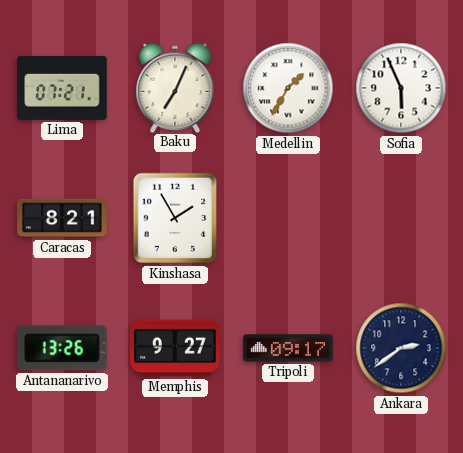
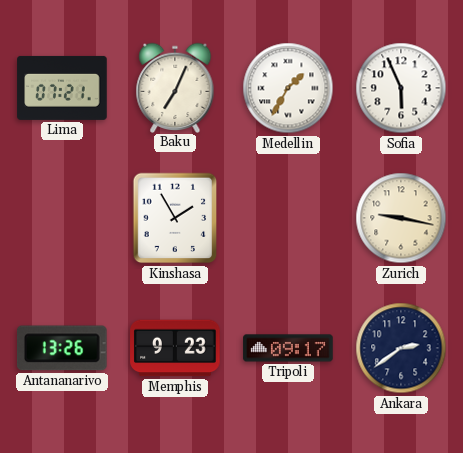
Caracas: 8:21 -> none (62, 218)
Zurich: none -> 9:17 (401, 218)
Memphis: 9:27 -> 9:23 (175, 348)
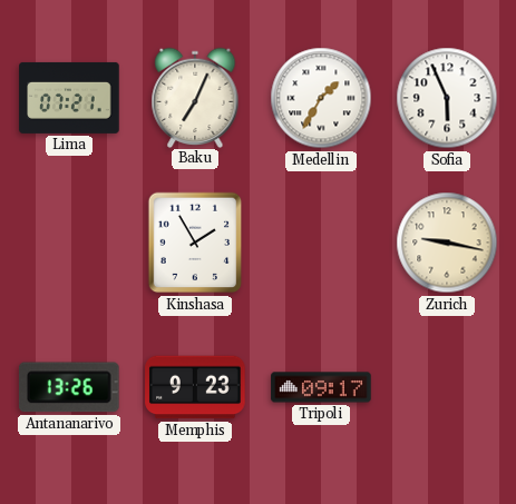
Ankara: 2:39 -> none (401, 348)
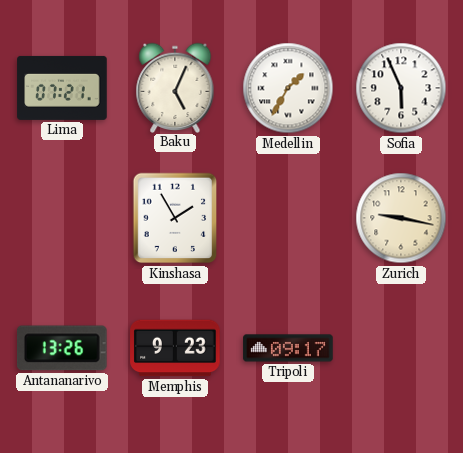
Baku: 7:04 -> 5:04 (175, 87)
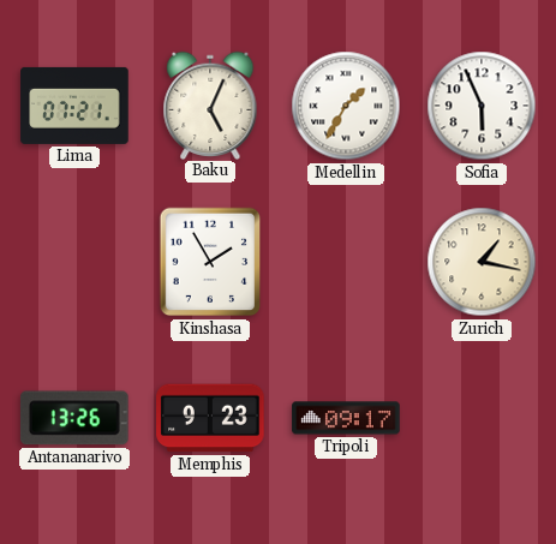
Zurich: 9:17 -> 1:17 (482, 262)
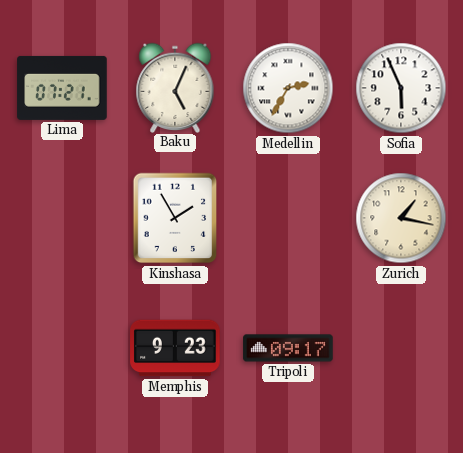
Medellin: 1:35 -> 2:35 (288, 88)
Antananarivo: 13:26 -> none (76, 418)
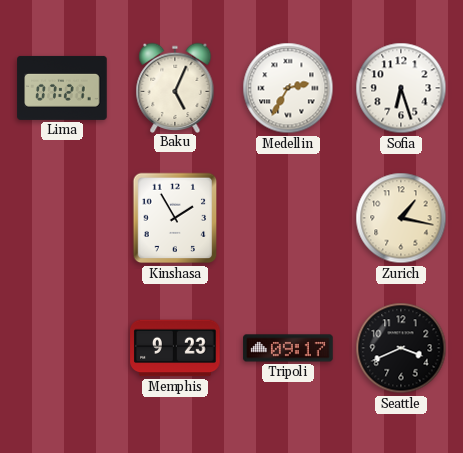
Sofia: 5:56 -> 6:27 (401, 88)
Seattle: none -> 3:41 (401, 348)
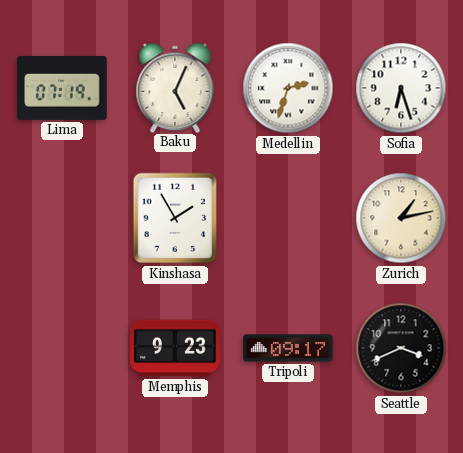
Lima: 07:21 -> 07:19 (62, 88)
Medellin: 2:35 -> 2:33 (288, 88)
Zurich: 1:17 -> 1:13 (401, 218)
